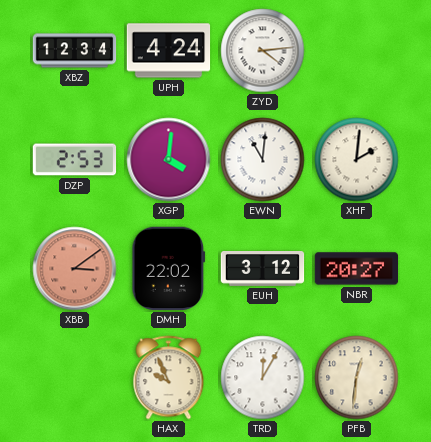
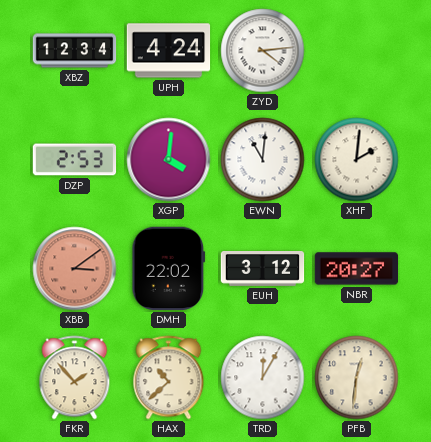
FKR: none -> 1:53 (75, 378)
HAX: 9:56 -> 10:38 (169, 378)
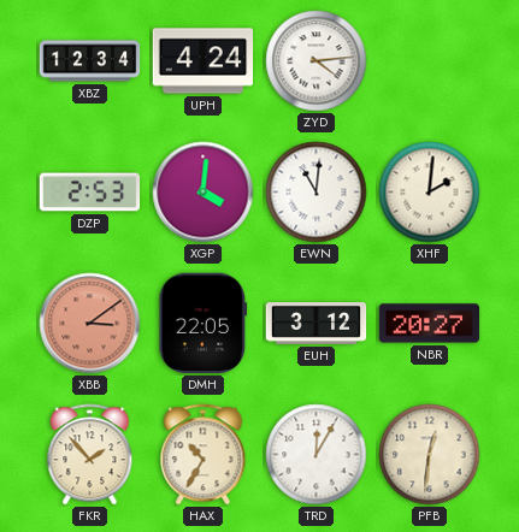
DMH: 22:02 -> 22:05 (204, 324)
HAX: 10:38 -> 10:35 (204, 455)
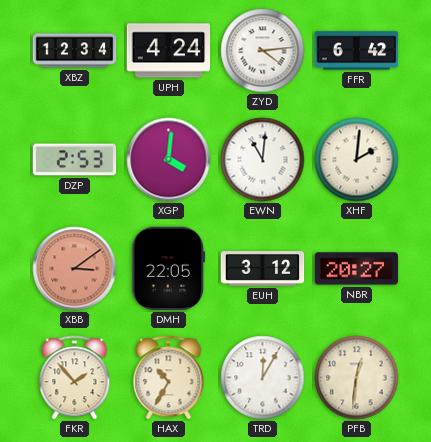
FFR: none -> 6:42 (357, 51)
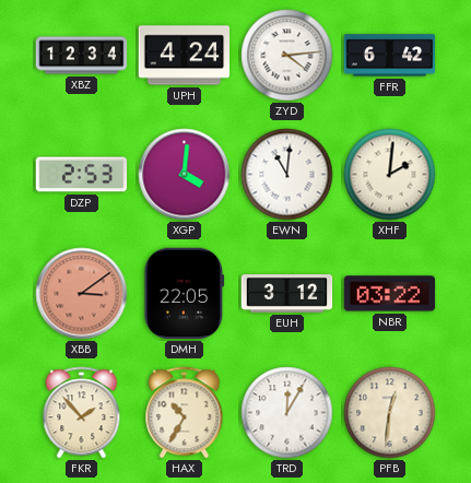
NBR: 20:27 -> 03:22 (390, 294)
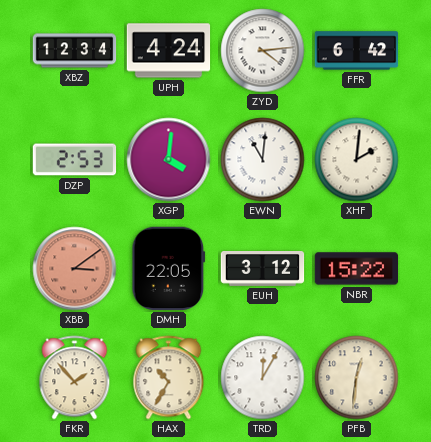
NBR: 03:22 -> 15:22 (357, 269)
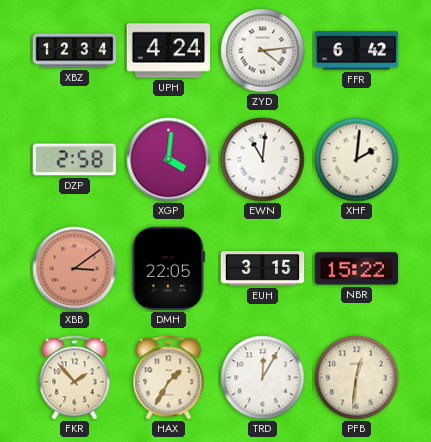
DZP: 2:53 -> 2:58 (75, 160)
EUH: 3:12 -> 3:15 (263, 269)
HAX: 10:35 -> 1:35 (169, 378)
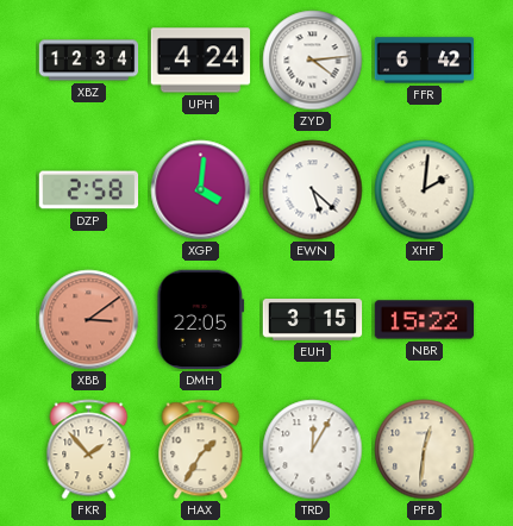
EWN: 11:01 -> 5:22 (313, 190)
